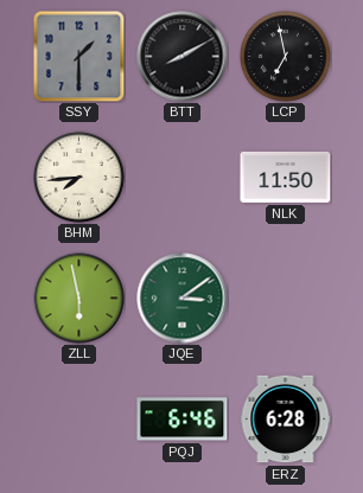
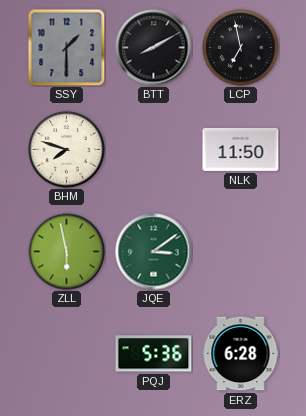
BHM: 7:44 -> 7:48 (67, 150)
PQJ: 6:46 -> 5:36 (154, 354)
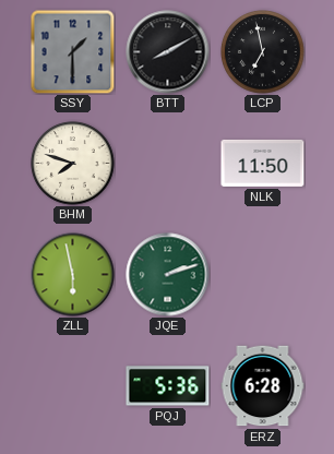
JQE: 3:09 -> 2:12 (168, 275)
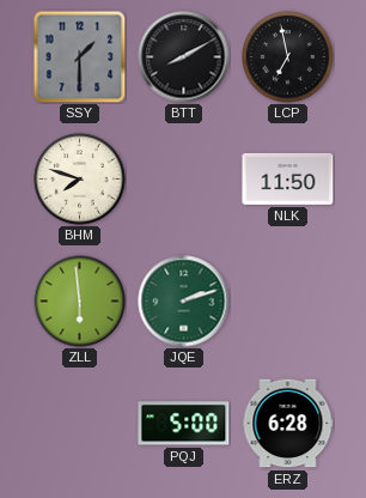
ZLL: 5:58 -> 5:59 (80, 302)
PQJ: 5:36 -> 5:00 (184, 424)
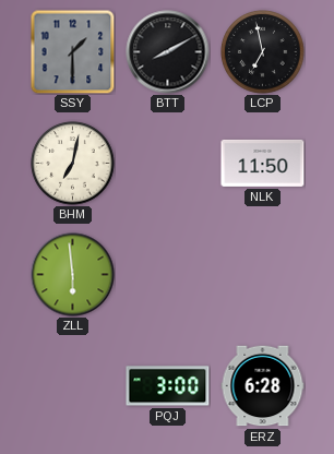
BHM: 7:48 -> 7:02 (73, 164)
JQE: 2:12 -> none (184, 302)
PQJ: 5:00 -> 3:00 (168, 386)
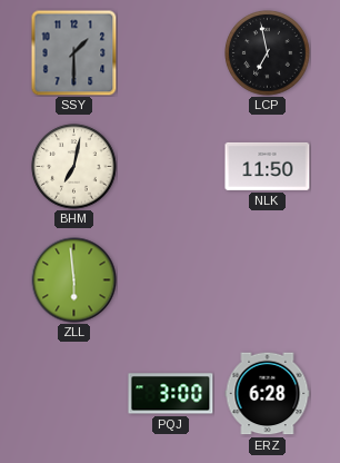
BTT: 8:10 -> none (168, 52)
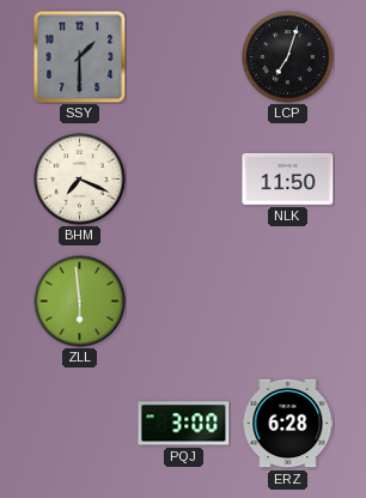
LCP: 6:58 -> 7:03 (288, 57)
BHM: 7:02 -> 7:19 (80, 180)
